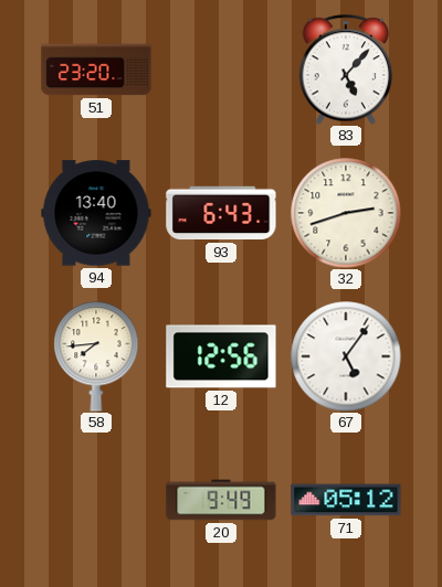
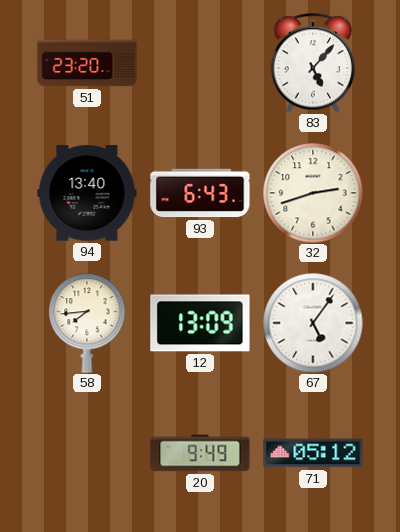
12: 12:56 -> 13:09 (200, 323)
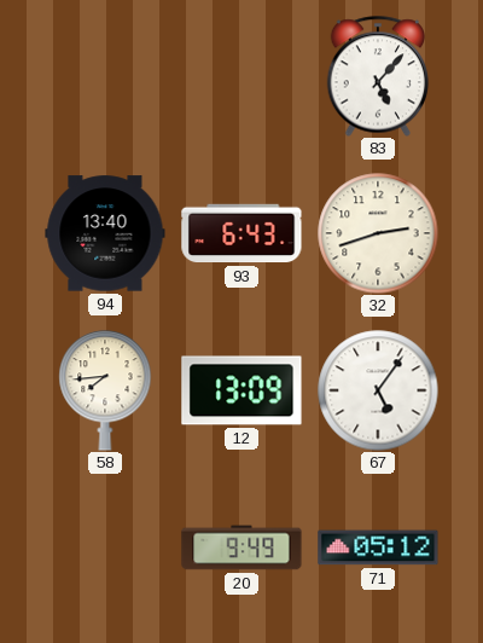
51: 23:20 -> none (87, 63)
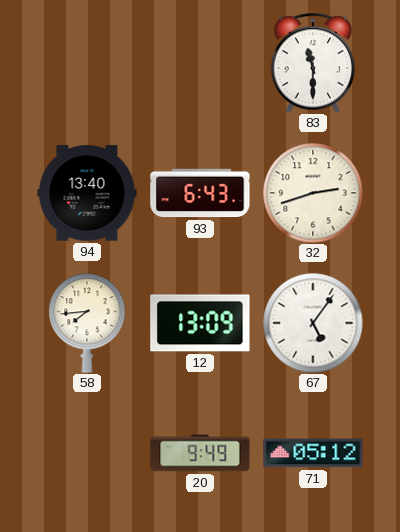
83: 5:07 -> 11:30 (313, 63)
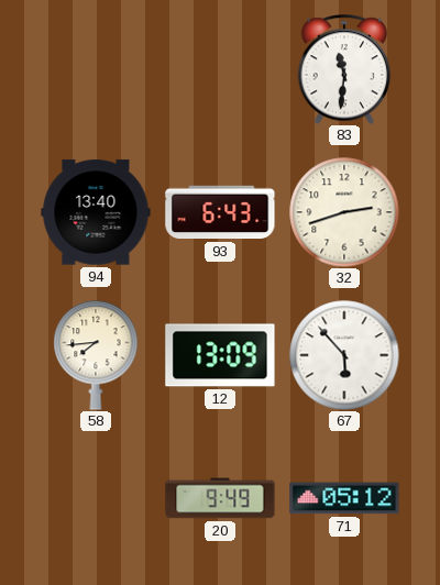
83: 11:30 -> 11:31 (344, 69)
67: 5:06 -> 5:53 (344, 355)
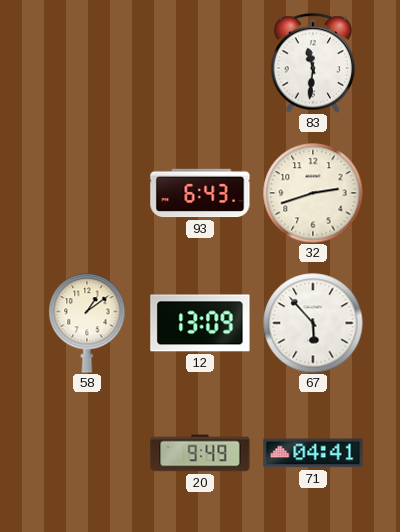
94: 13:40 -> none (96, 212)
58: 7:44 -> 1:09 (87, 323)
71: 05:12 -> 04:41 (313, 453)
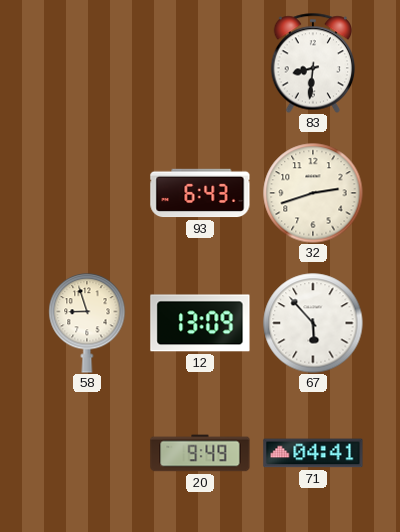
83: 11:31 -> 8:31 (313, 63)
58: 1:09 -> 8:57 (87, 323)
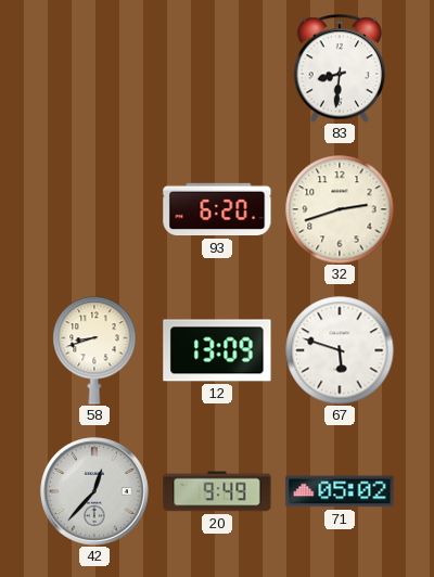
93: 6:43 -> 6:20 (217, 209)
58: 8:57 -> 8:42 (94, 350)
67: 5:53 -> 5:48 (340, 350)
42: none -> 12:37 (94, 491)
71: 04:41 -> 05:02 (340, 491)
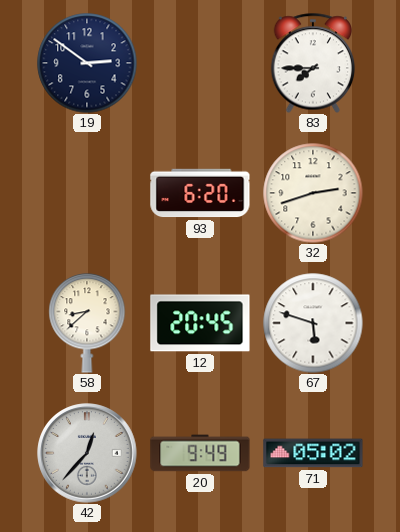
19: none -> 2:51 (87, 63)
83: 8:31 -> 7:45 (313, 63)
58: 8:42 -> 8:38 (87, 323)
12: 13:09 -> 20:45 (200, 323)
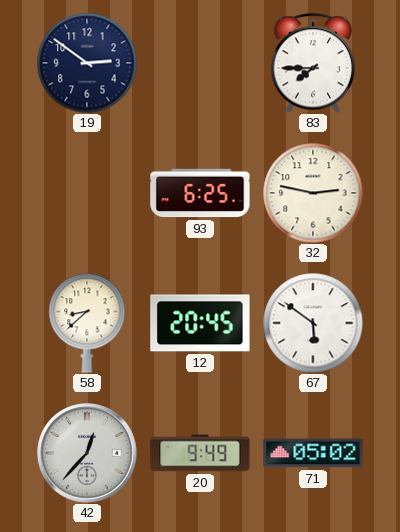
93: 6:20 -> 6:25 (200, 193)
32: 2:42 -> 2:47 (313, 193)
67: 5:48 -> 5:51 (313, 323)
